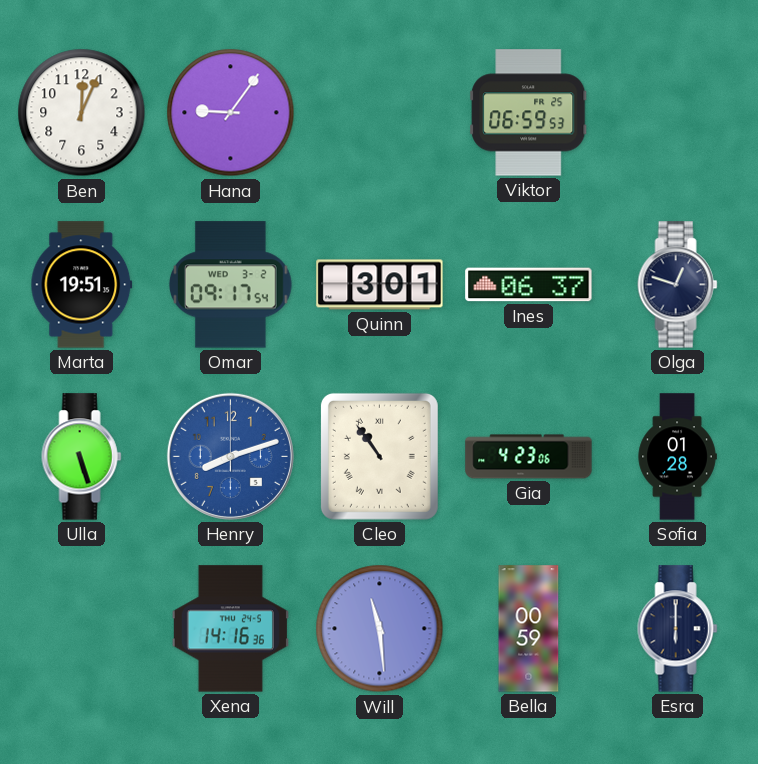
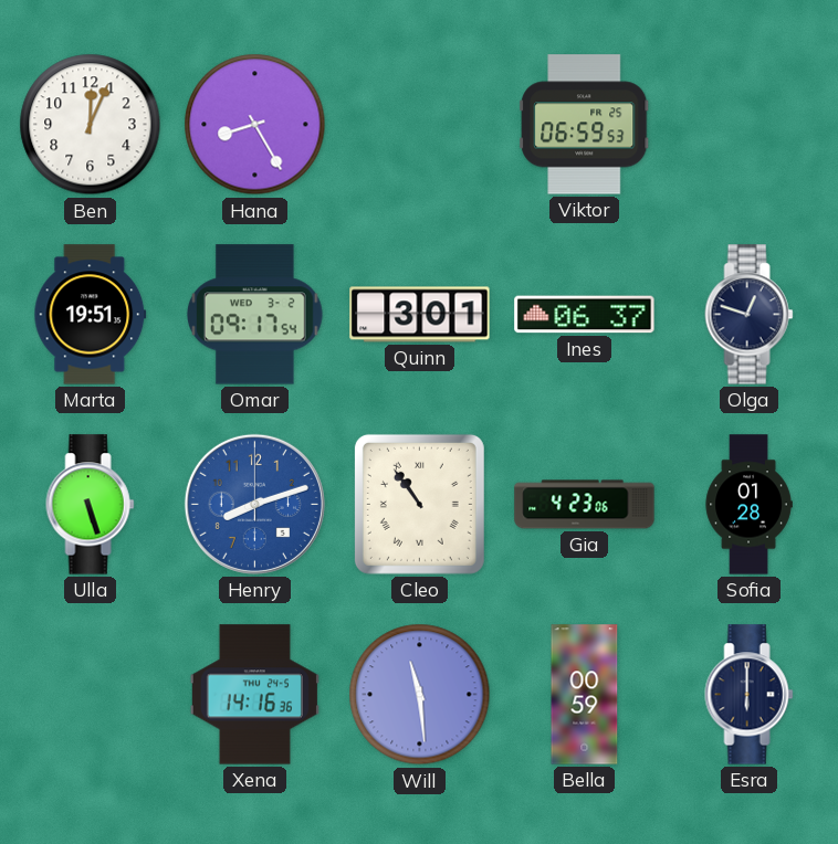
Hana: 9:06 -> 8:25 (255, 125)
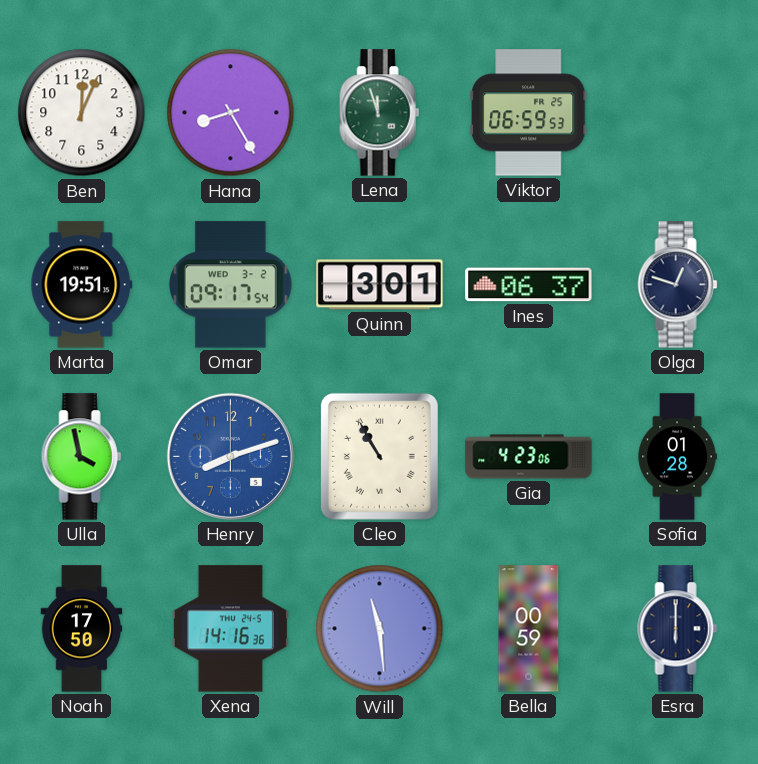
Lena: none -> 11:57 (380, 113)
Ulla: 5:27 -> 3:58 (82, 457)
Cleo: 10:54 -> 10:55 (379, 456)
Noah: none -> 17:50 (82, 629)
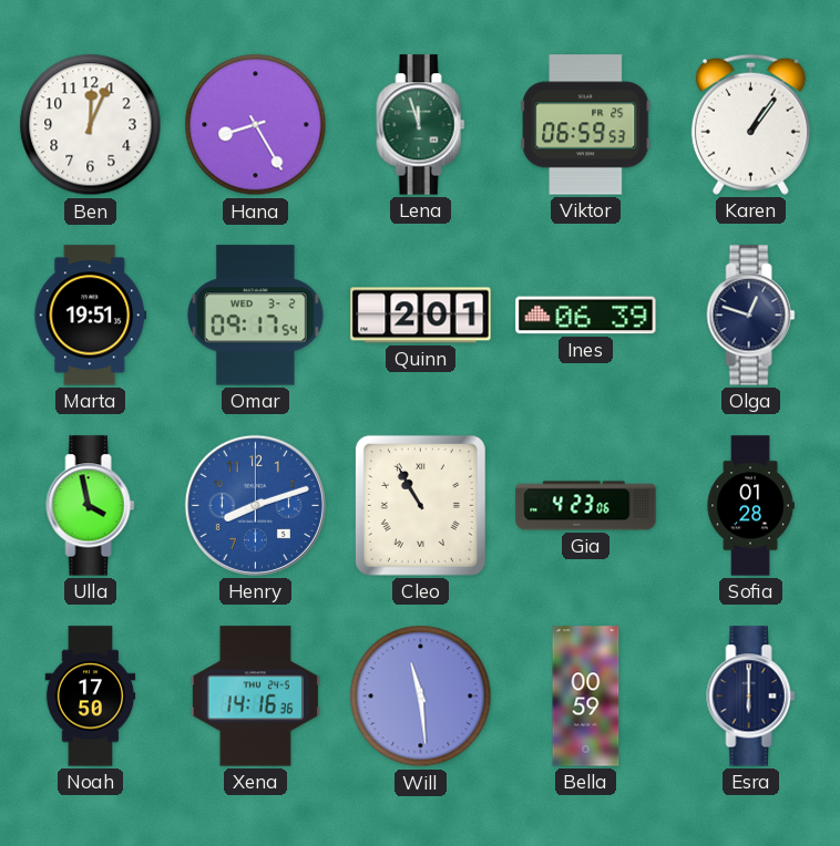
Karen: none -> 1:06 (750, 124)
Quinn: 3:01 -> 2:01 (421, 316)
Ines: 06:37 -> 06:39 (586, 316)
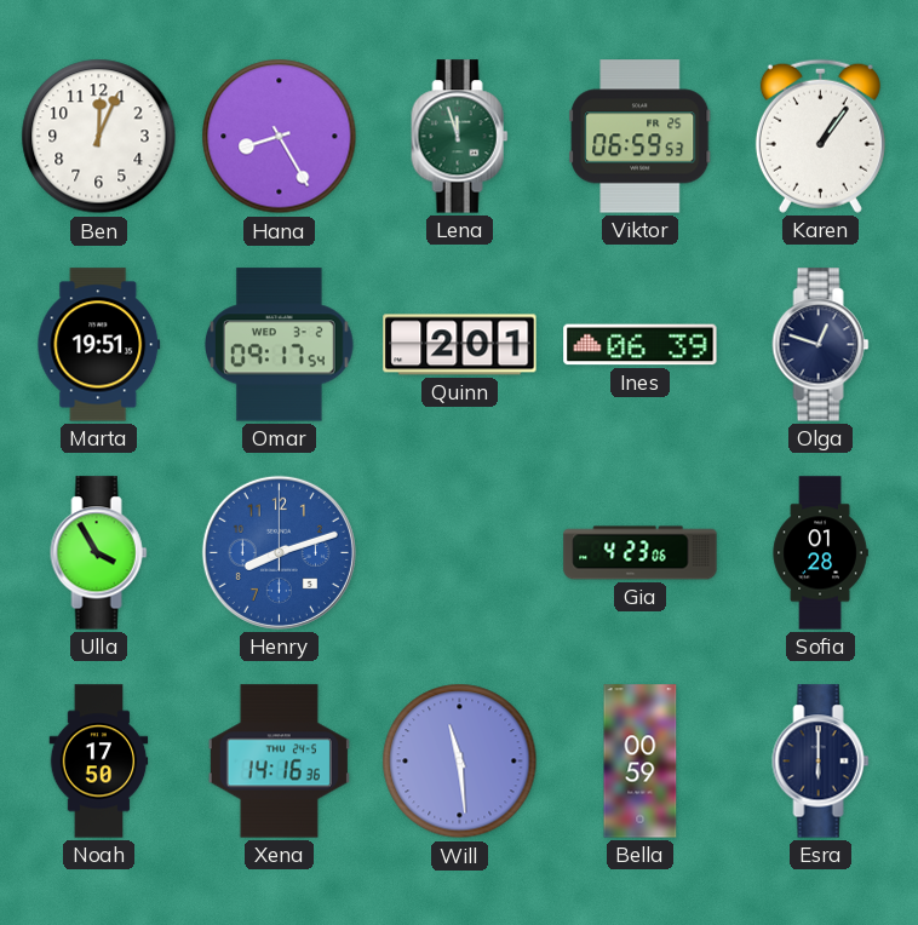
Ulla: 3:58 -> 3:55 (99, 553)
Cleo: 10:55 -> none (420, 505)
